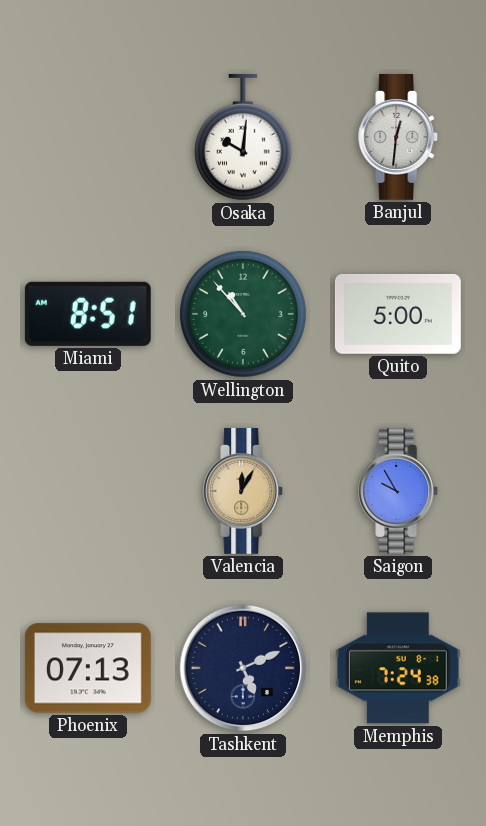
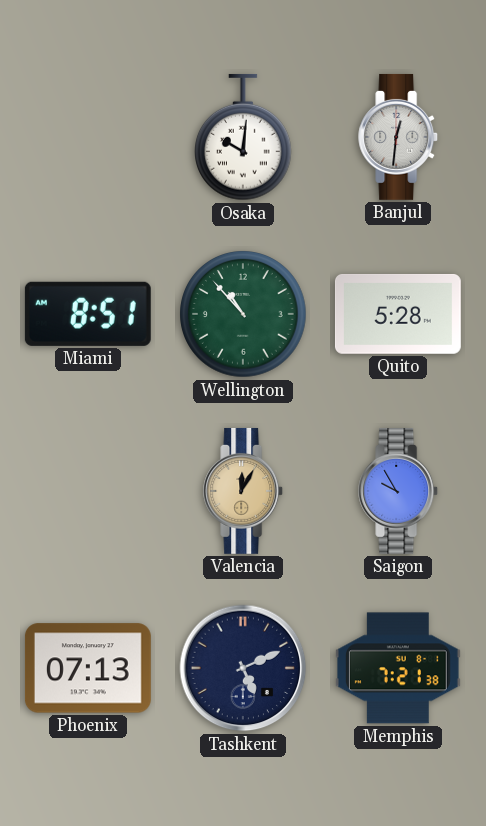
Quito: 5:00 -> 5:28 (398, 314)
Memphis: 7:24 -> 7:21 (398, 668)
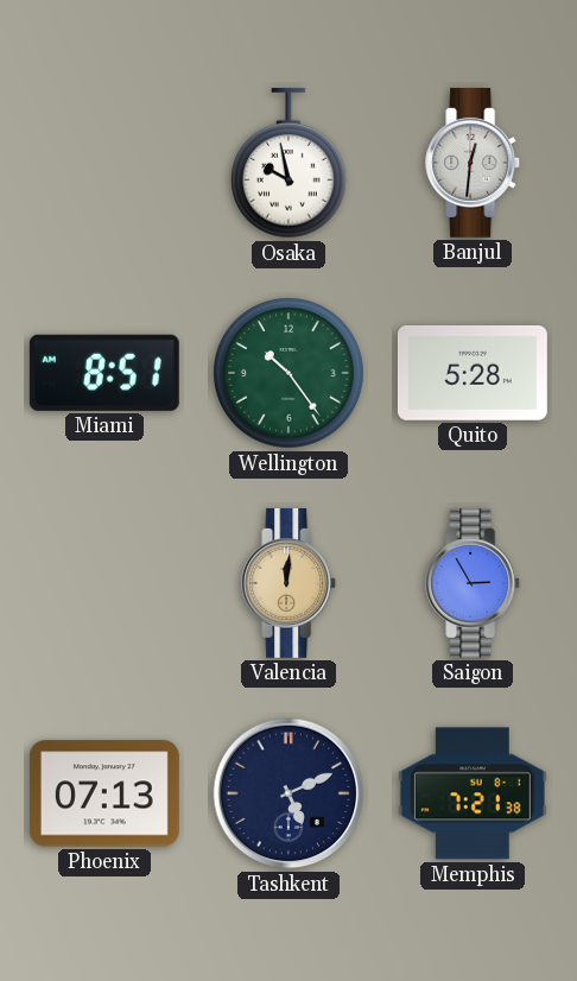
Osaka: 10:01 -> 9:58 (290, 163)
Wellington: 10:53 -> 10:24 (288, 373)
Valencia: 12:05 -> 12:01 (290, 583)
Saigon: 9:55 -> 2:55 (474, 583)
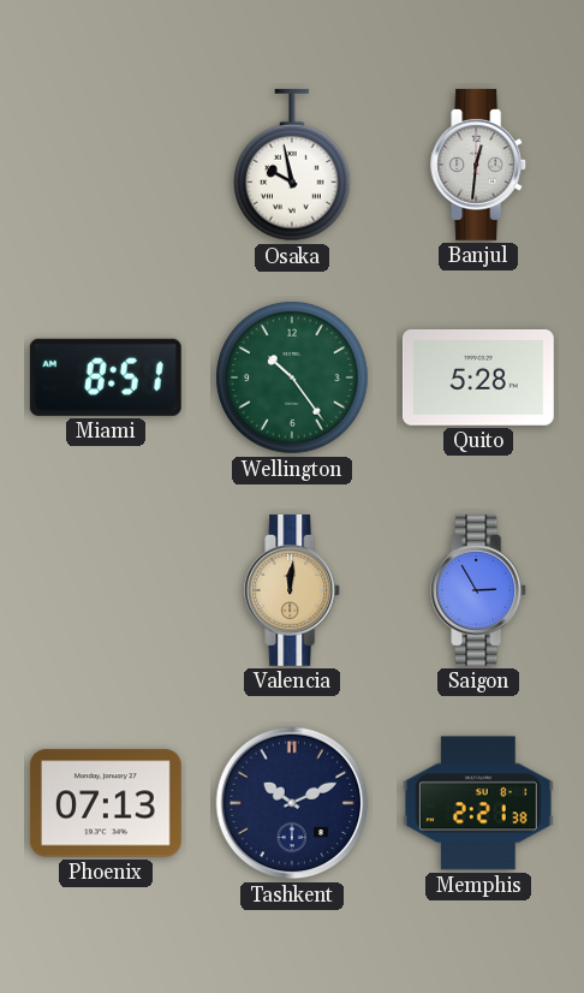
Tashkent: 5:11 -> 10:11 (292, 803)
Memphis: 7:21 -> 2:21 (478, 803)
